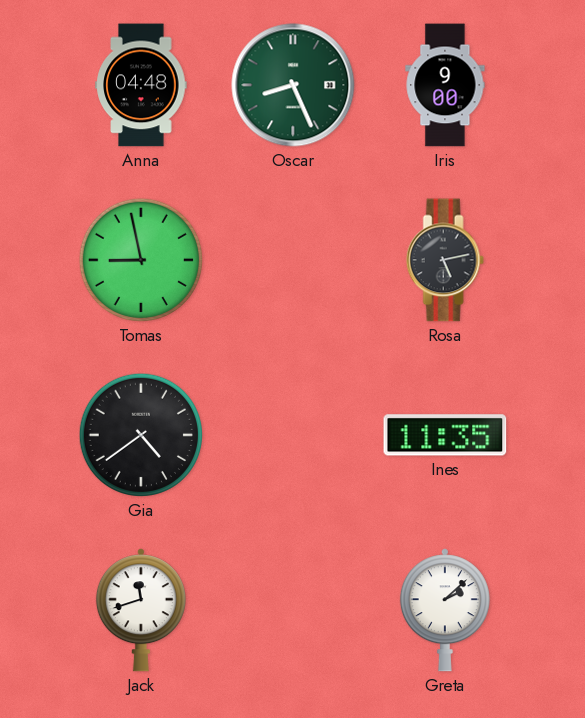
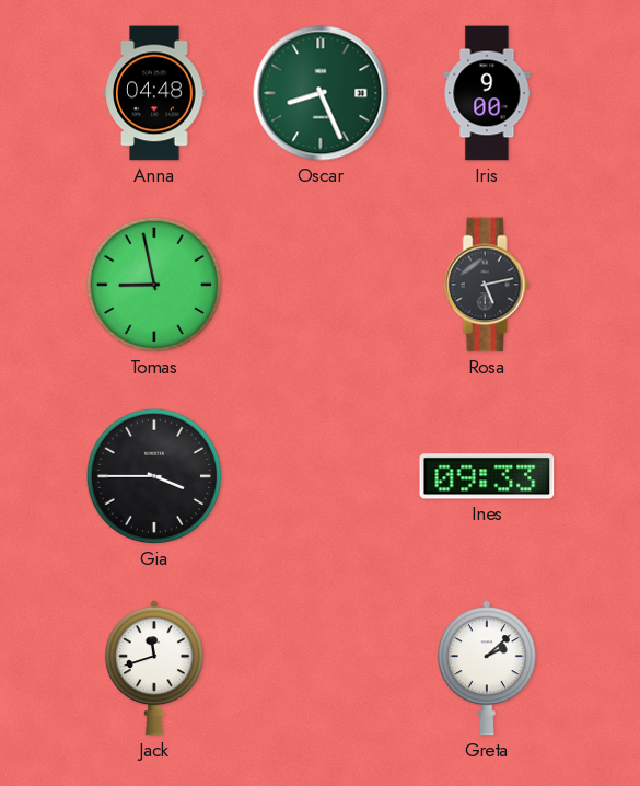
Gia: 4:39 -> 3:45 (154, 476)
Ines: 11:35 -> 09:33 (487, 476)
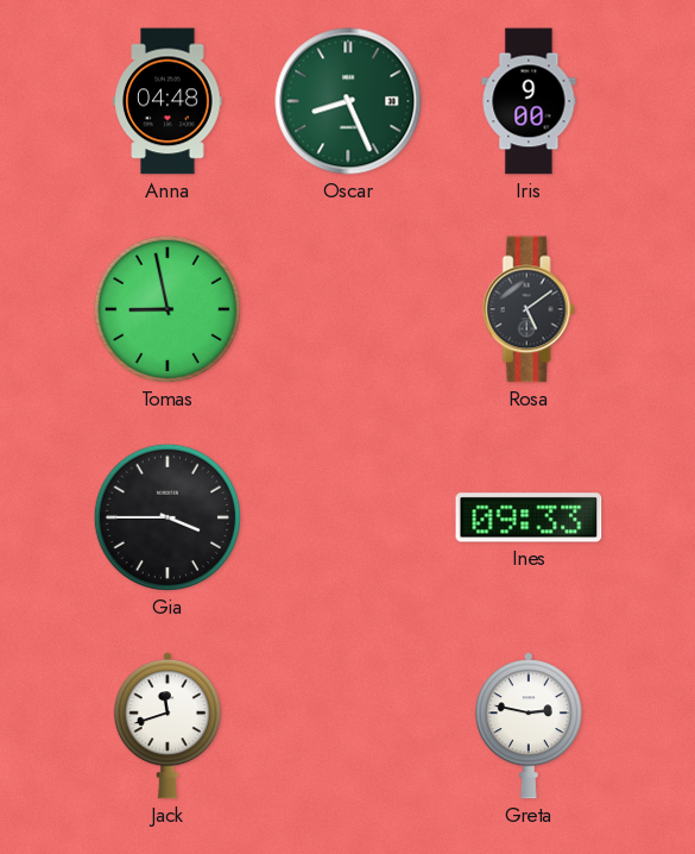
Rosa: 5:13 -> 5:09 (529, 309)
Greta: 2:08 -> 2:47 (529, 726)
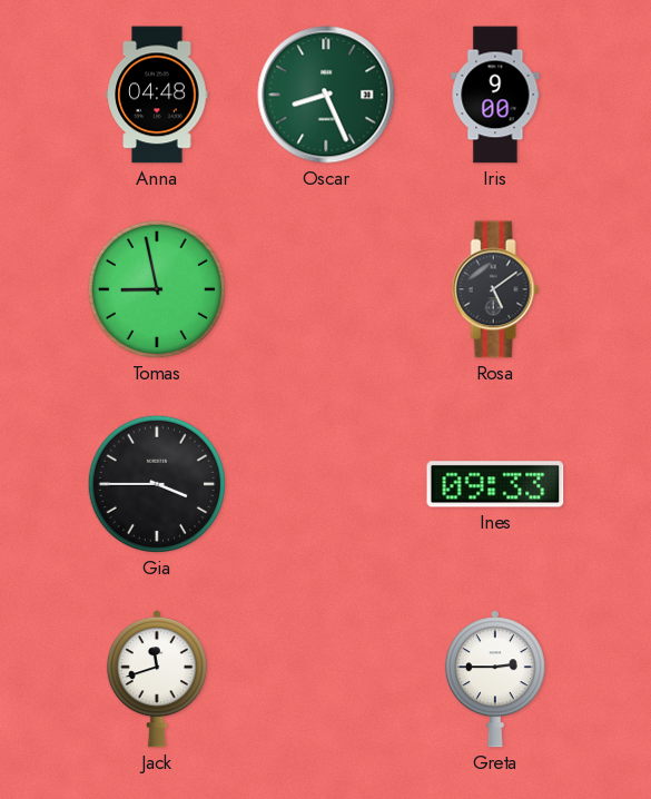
Greta: 2:47 -> 2:45 (495, 679)
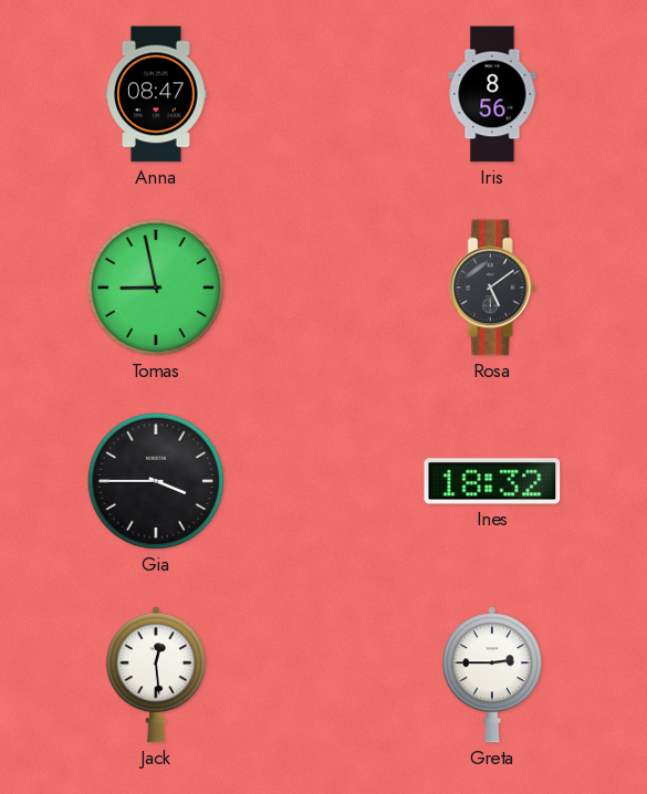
Anna: 04:48 -> 08:47 (156, 94)
Oscar: 8:26 -> none (326, 95)
Iris: 9:00 -> 8:56 (492, 94)
Ines: 09:33 -> 18:32 (492, 481)
Jack: 11:42 -> 12:29 (156, 675)
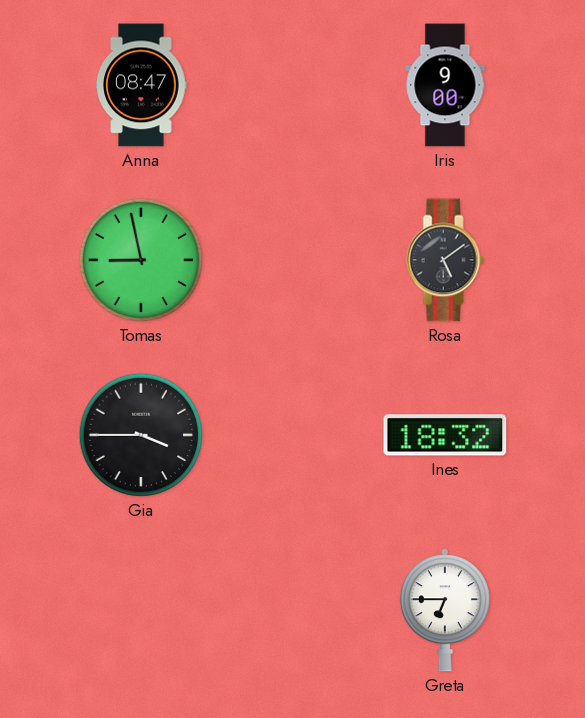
Iris: 8:56 -> 9:00 (445, 85)
Jack: 12:29 -> none (156, 675)
Greta: 2:45 -> 6:45 (445, 610)
